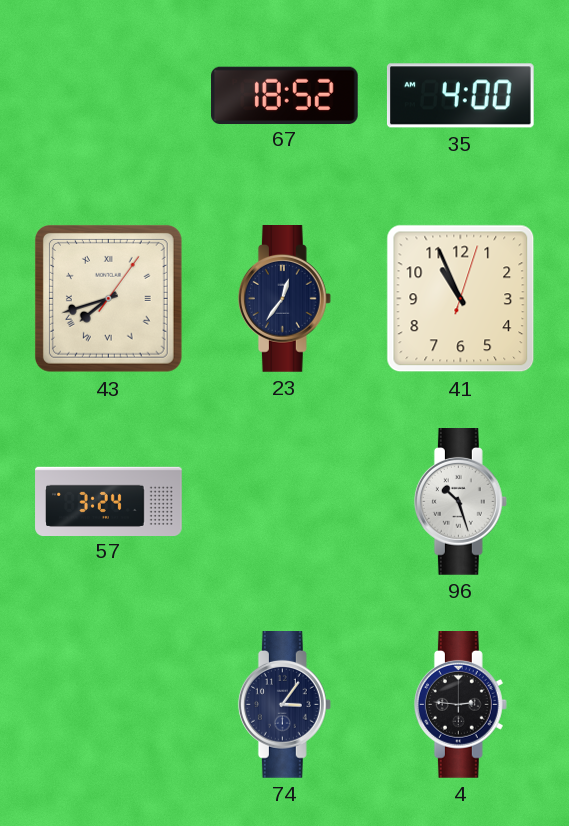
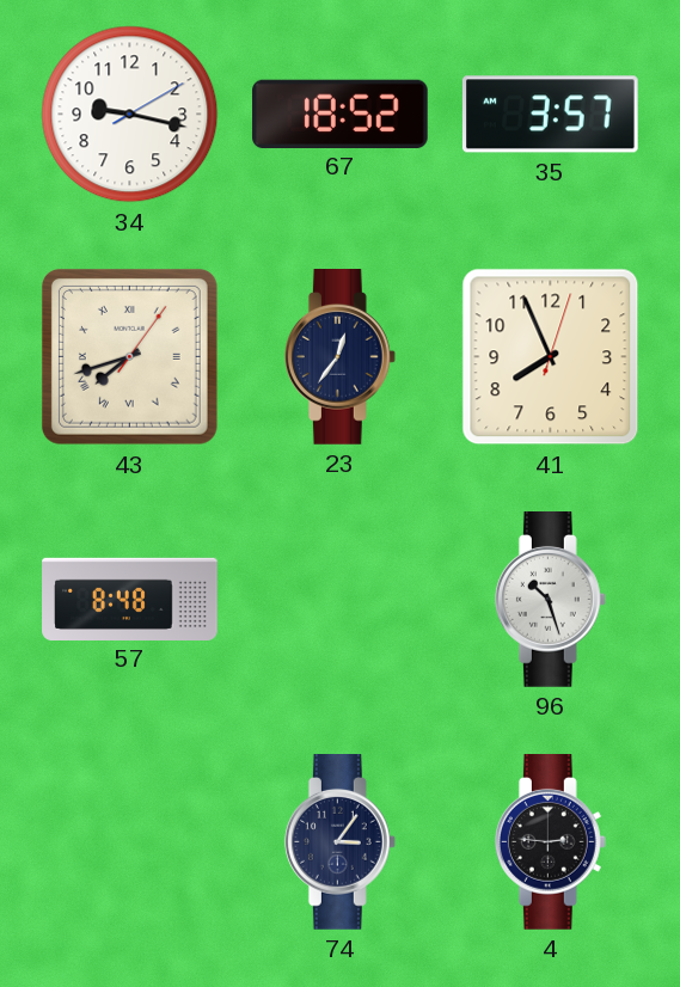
34: none -> 9:17 (130, 115)
35: 4:00 -> 3:57 (550, 115)
41: 10:56 -> 7:56 (551, 357)
57: 3:24 -> 8:48 (130, 599)
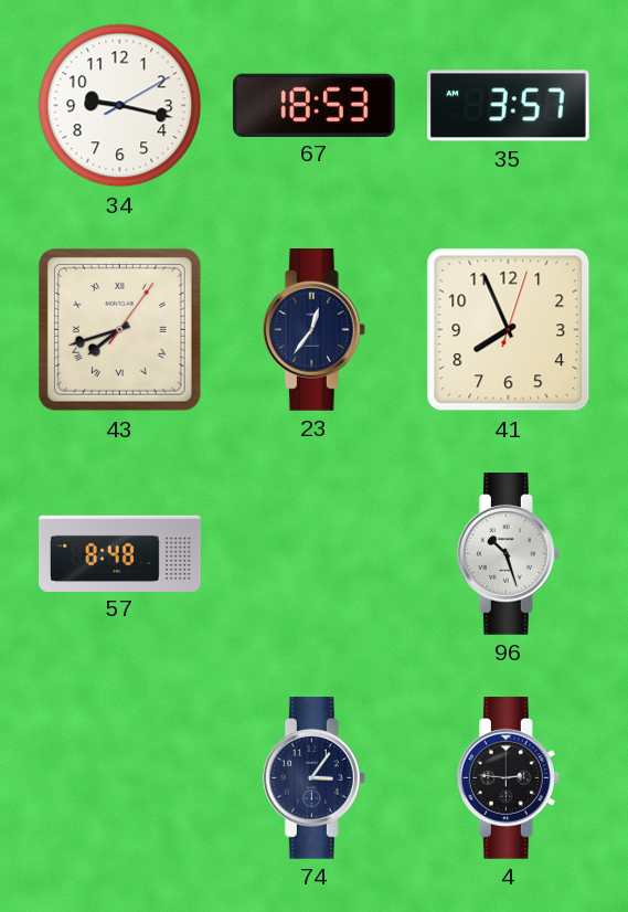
67: 18:52 -> 18:53 (315, 105)
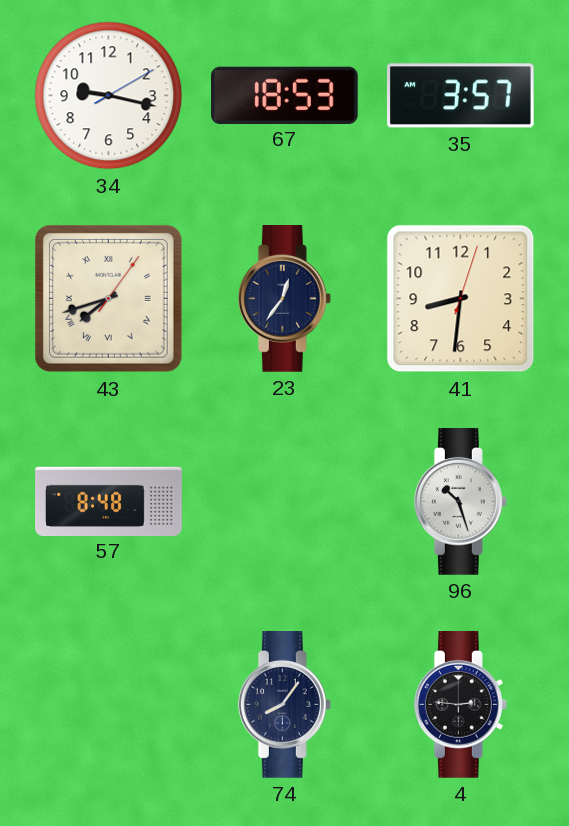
41: 7:56 -> 8:31 (461, 299)
74: 3:06 -> 8:06 (284, 705)
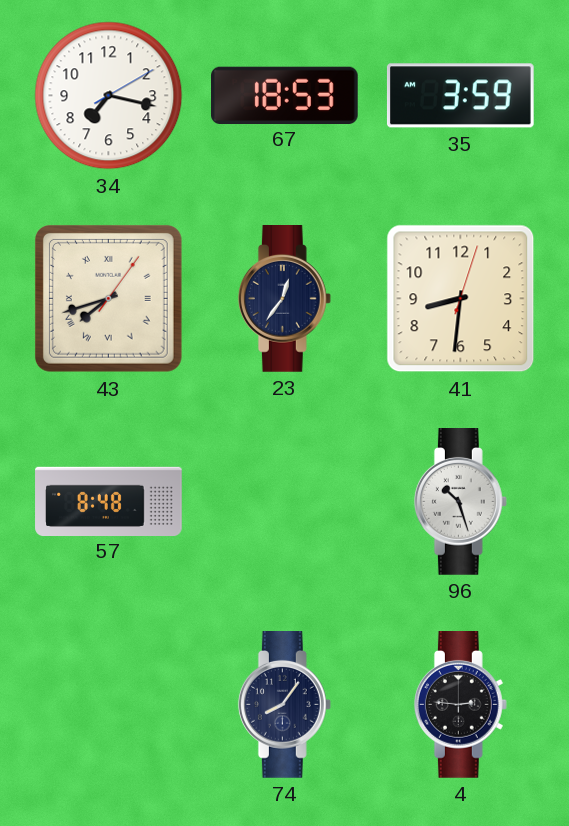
34: 9:17 -> 7:17 (109, 96)
35: 3:57 -> 3:59 (460, 96)
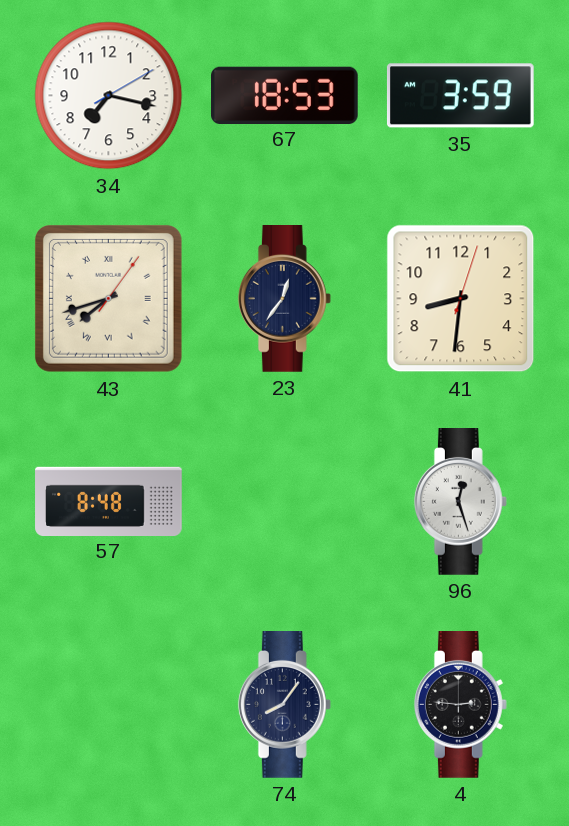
96: 10:27 -> 12:27 (460, 502)
